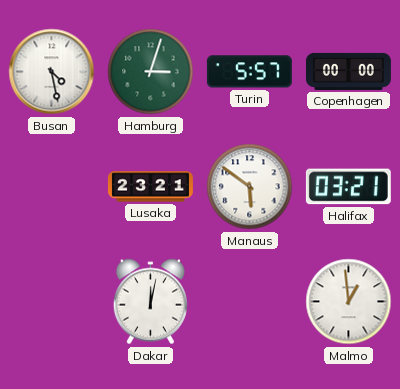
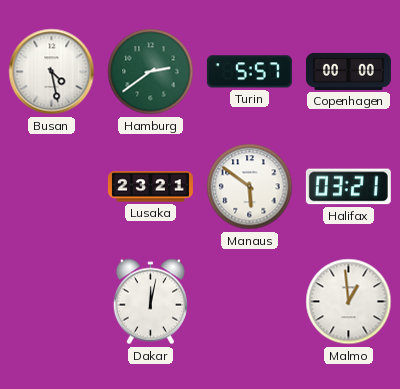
Hamburg: 3:03 -> 2:39 (151, 72)
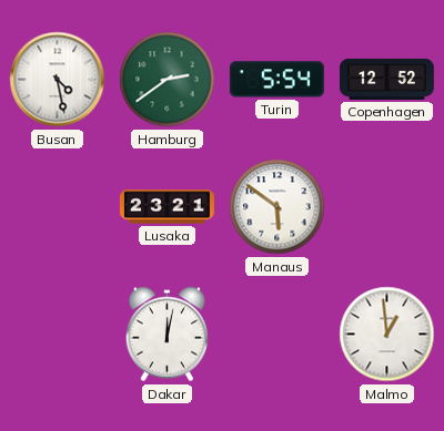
Turin: 5:57 -> 5:54 (276, 80)
Copenhagen: 00:00 -> 12:52 (386, 79)
Halifax: 03:21 -> none (348, 187)
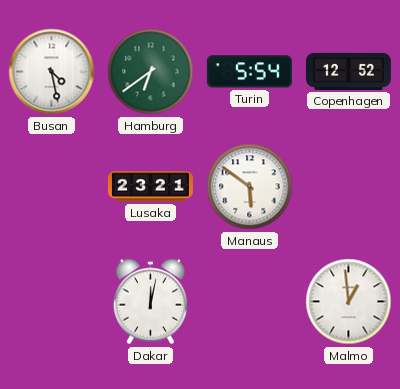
Hamburg: 2:39 -> 6:39 (151, 72)
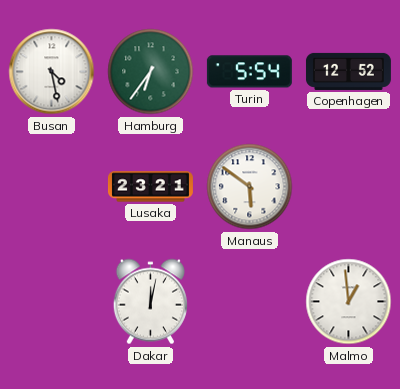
Hamburg: 6:39 -> 6:36 (151, 72)
